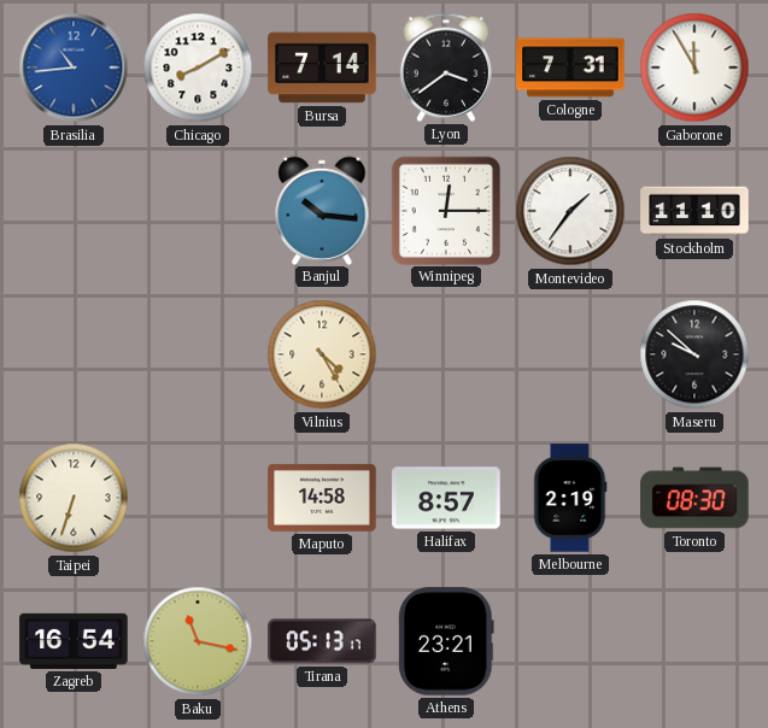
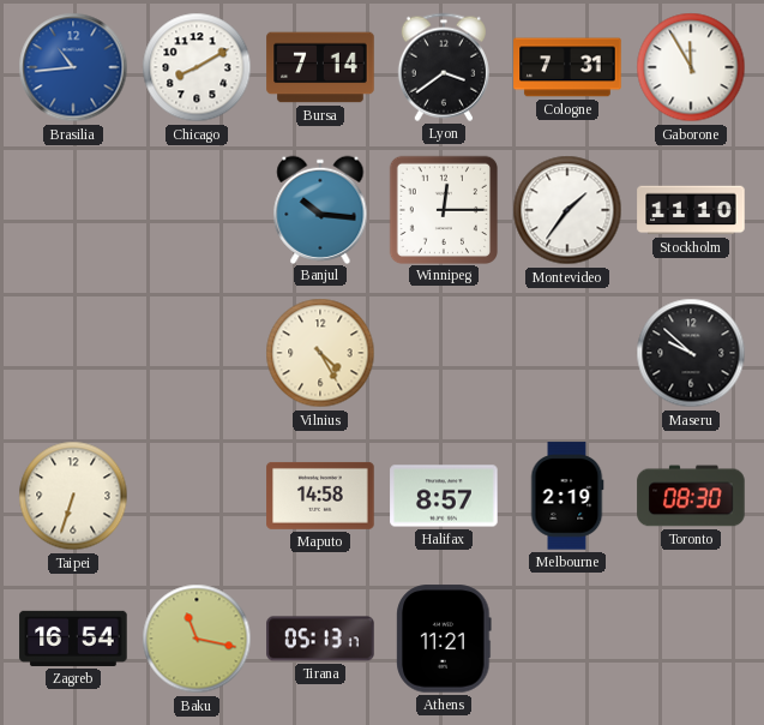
Athens: 23:21 -> 11:21 (444, 639)
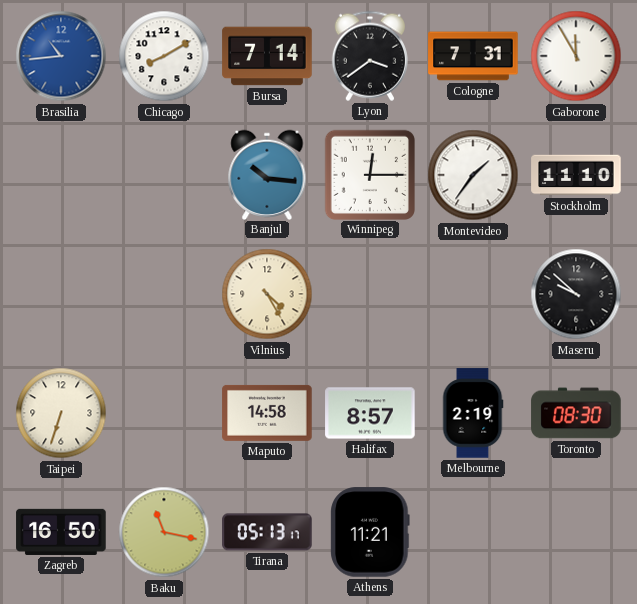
Zagreb: 16:54 -> 16:50 (61, 532)
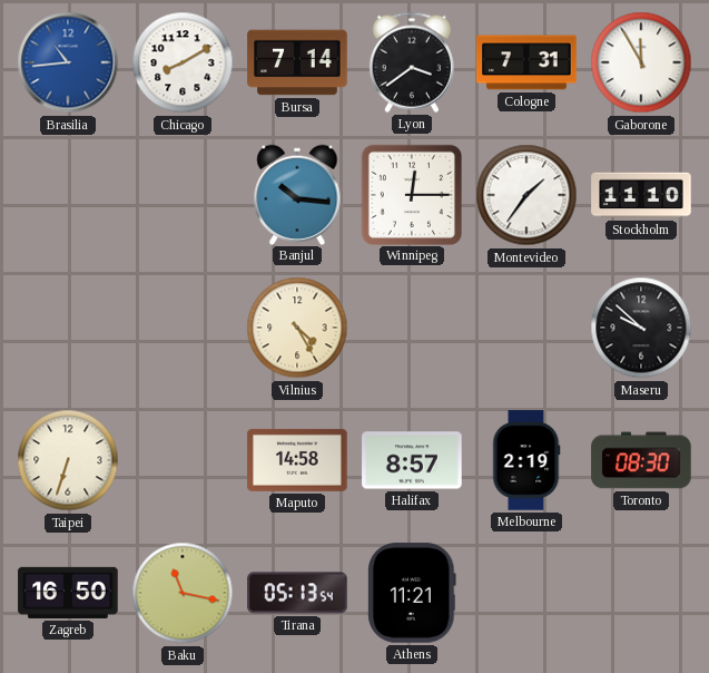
Tirana: 05:13:17 -> 05:13:54 (297, 593)
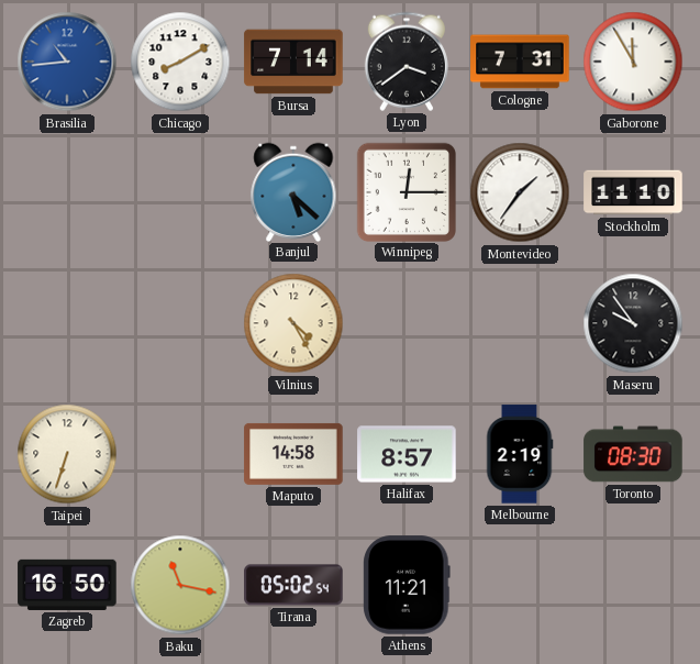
Banjul: 10:16 -> 5:22 (293, 191)
Maseru: 9:52 -> 9:54 (633, 323)
Tirana: 05:13 -> 05:02 (293, 585)
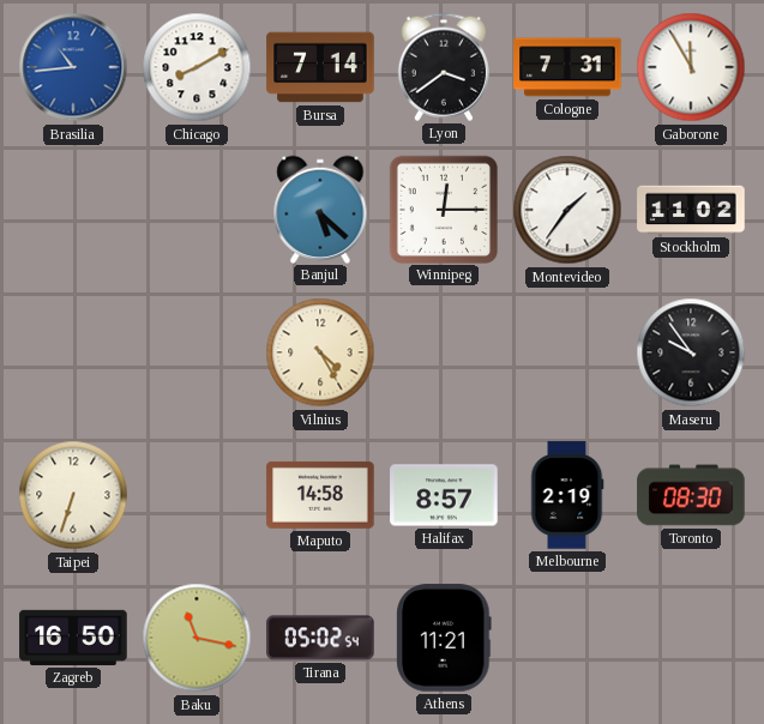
Stockholm: 11:10 -> 11:02 (691, 210)
